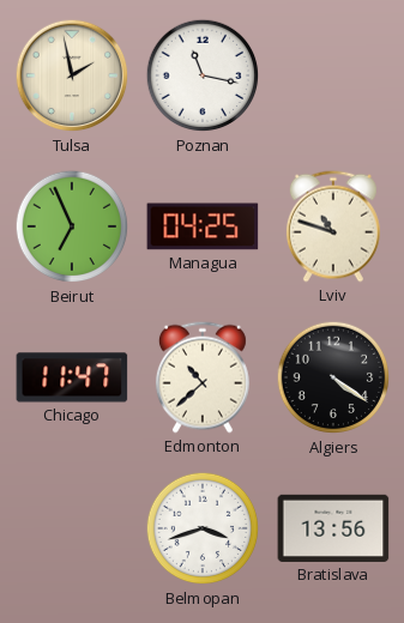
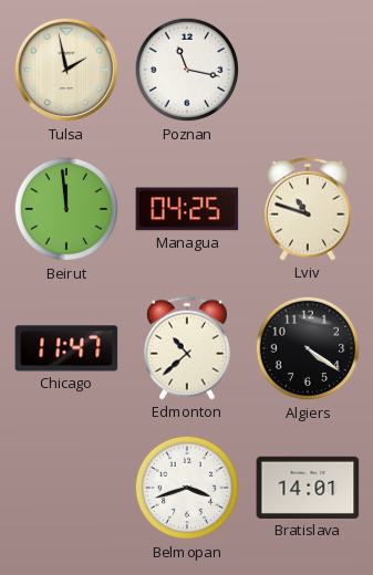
Beirut: 6:56 -> 11:59 (66, 209)
Bratislava: 13:56 -> 14:01 (308, 488)
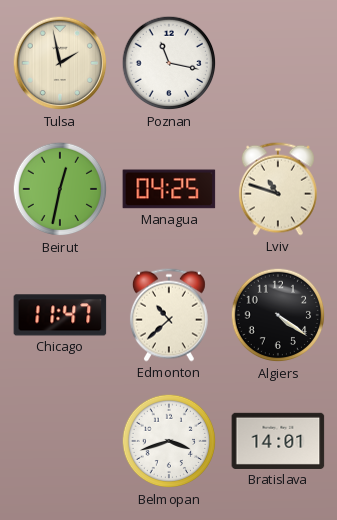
Beirut: 11:59 -> 12:32 (60, 189)
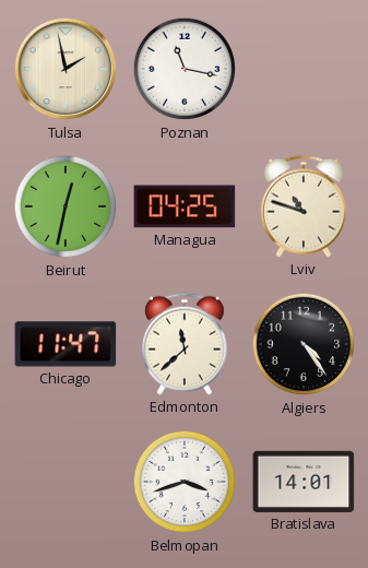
Edmonton: 10:38 -> 11:38 (185, 344)
Algiers: 4:21 -> 4:24 (304, 344)
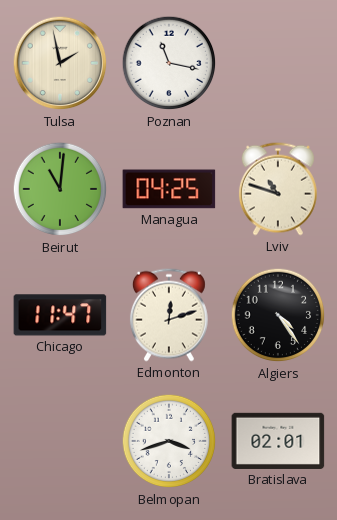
Beirut: 12:32 -> 11:01 (60, 189)
Edmonton: 11:38 -> 12:12 (169, 315)
Bratislava: 14:01 -> 02:01 (278, 441)
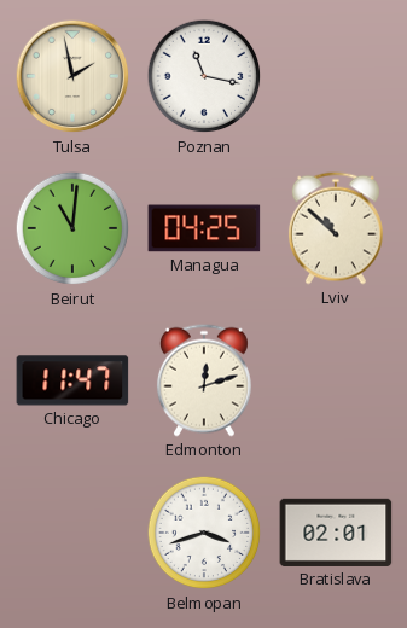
Lviv: 10:48 -> 10:52 (336, 228)
Algiers: 4:24 -> none (278, 315)
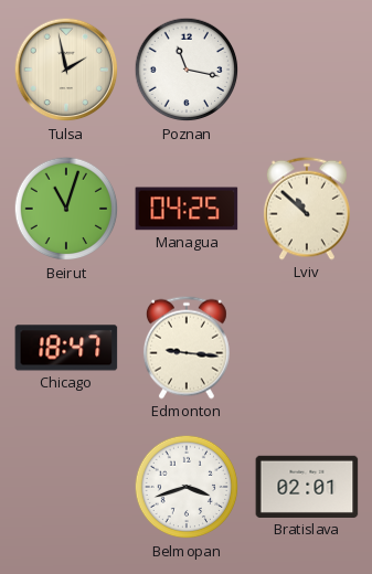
Beirut: 11:01 -> 11:03 (66, 209)
Chicago: 11:47 -> 18:47 (66, 348)
Edmonton: 12:12 -> 9:16 (187, 348)
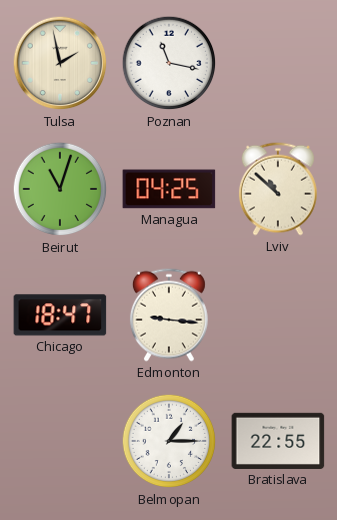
Belmopan: 3:42 -> 1:15 (169, 441)
Bratislava: 02:01 -> 22:55 (278, 441)
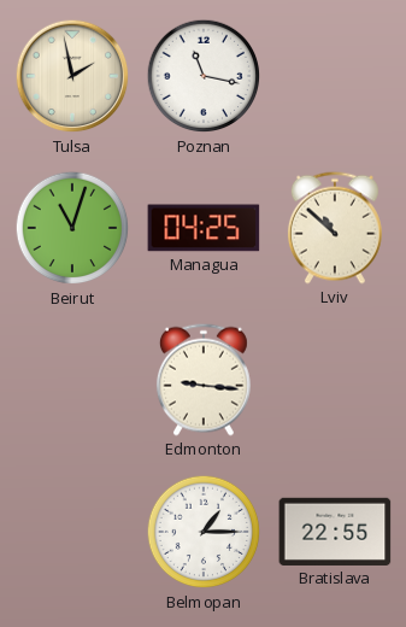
Chicago: 18:47 -> none (60, 315)
